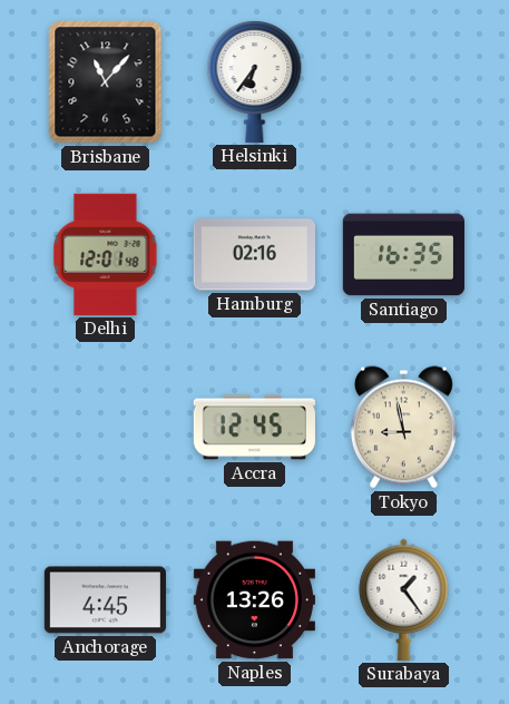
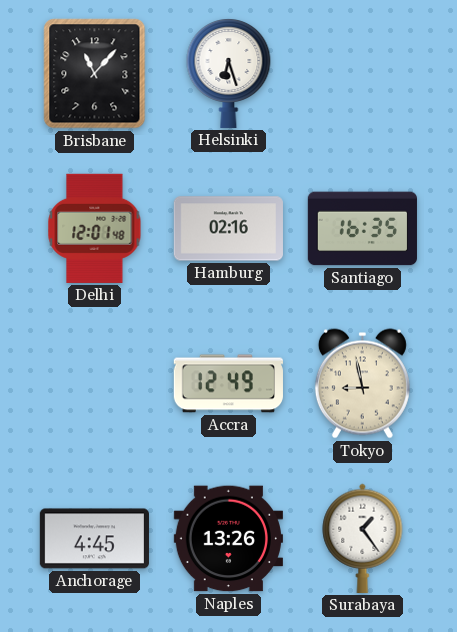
Helsinki: 6:36 -> 6:27 (229, 74)
Accra: 12:45 -> 12:49 (228, 384)
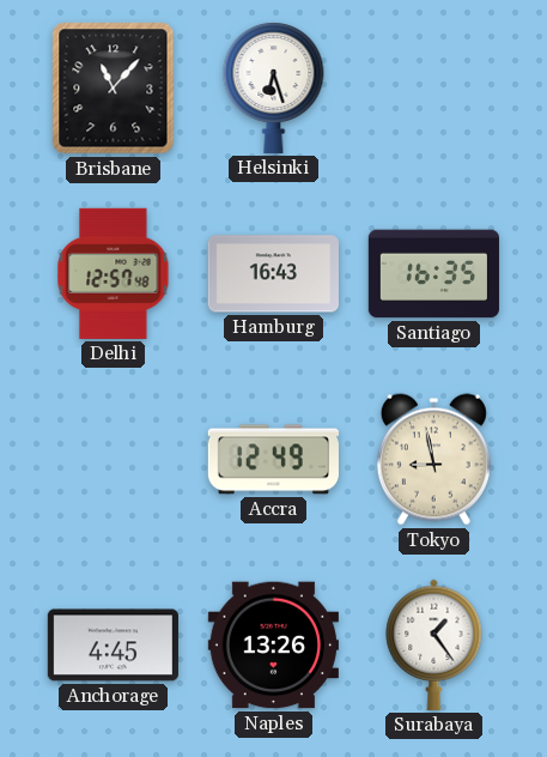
Delhi: 12:01 -> 12:57 (114, 273)
Hamburg: 02:16 -> 16:43 (273, 274)
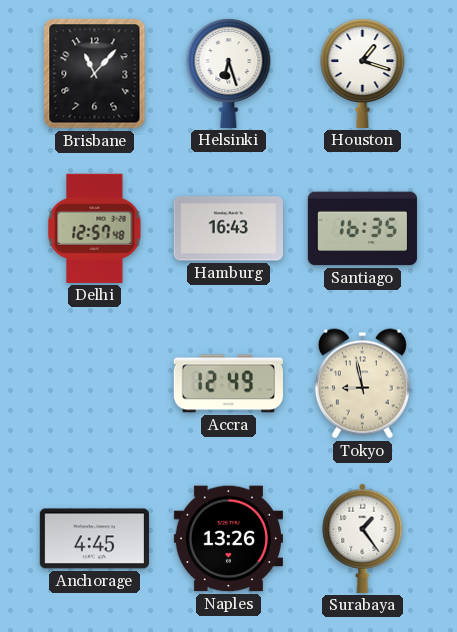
Houston: none -> 1:18 (363, 74)
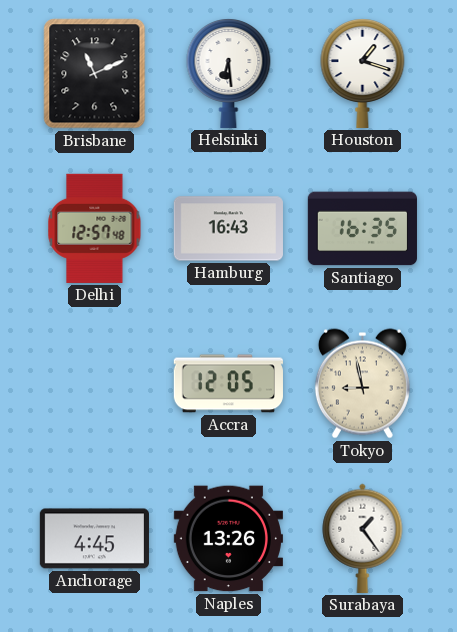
Brisbane: 11:07 -> 11:11 (95, 74)
Helsinki: 6:27 -> 6:29 (229, 74)
Accra: 12:49 -> 12:05 (228, 384)
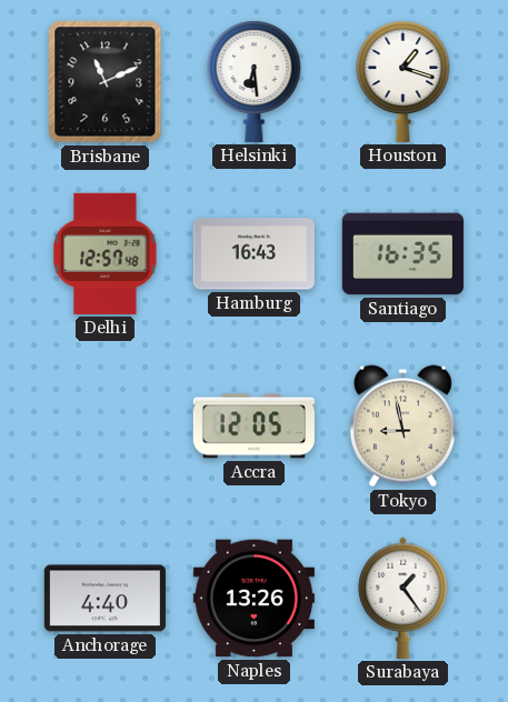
Anchorage: 4:45 -> 4:40 (104, 599)
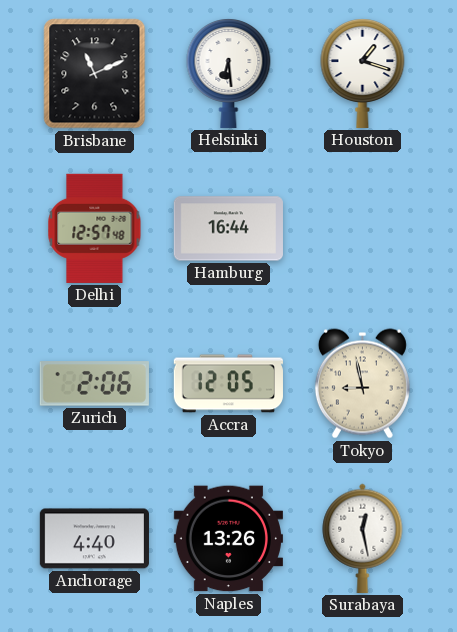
Hamburg: 16:43 -> 16:44 (228, 229)
Santiago: 16:35 -> none (402, 254)
Zurich: none -> 2:06 (94, 384)
Surabaya: 1:24 -> 12:28 (363, 538)
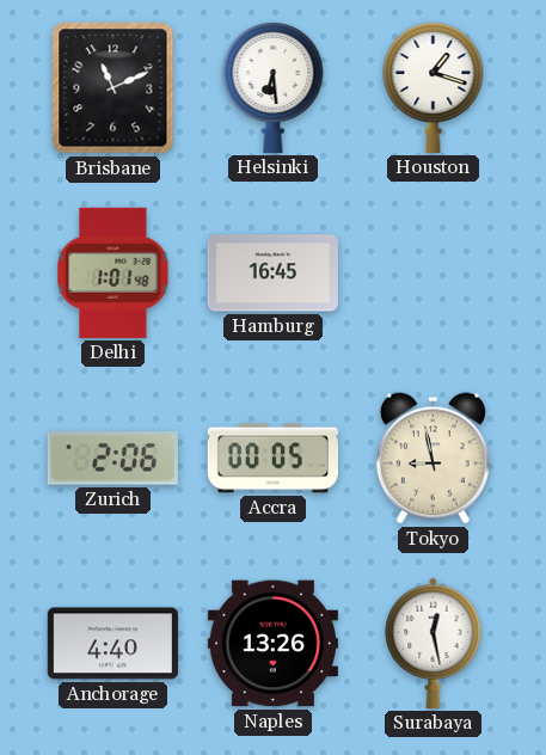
Delhi: 12:57 -> 1:01 (114, 272)
Hamburg: 16:44 -> 16:45 (272, 274)
Accra: 12:05 -> 00:05 (272, 459)
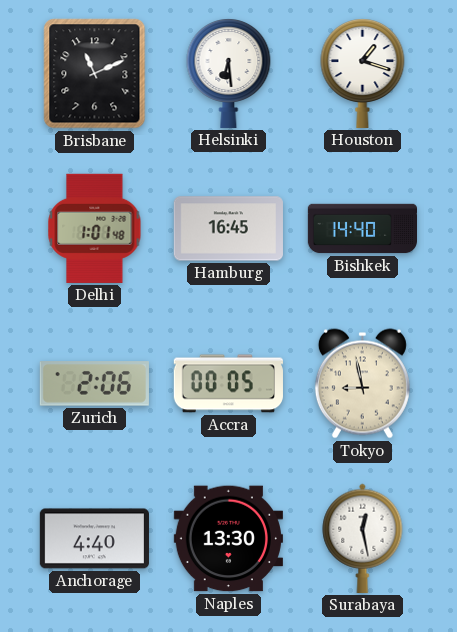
Bishkek: none -> 14:40 (362, 229)
Naples: 13:26 -> 13:30 (228, 539)
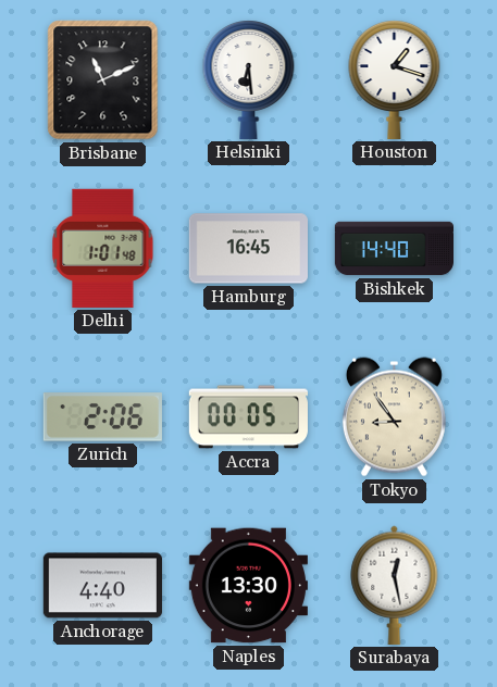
Tokyo: 8:58 -> 8:54 (394, 417)
